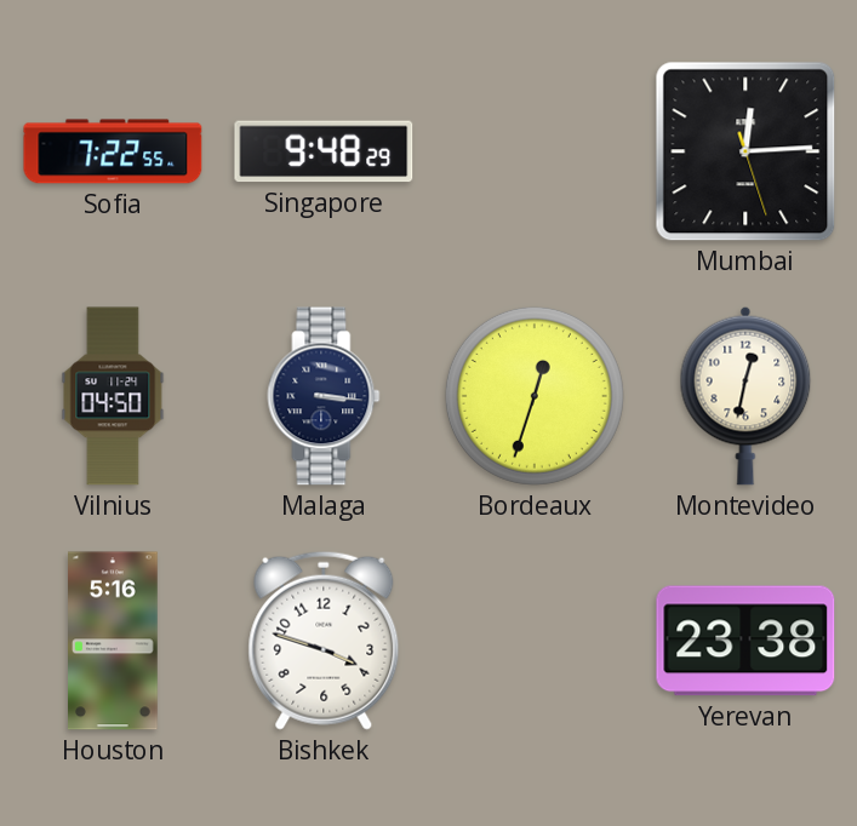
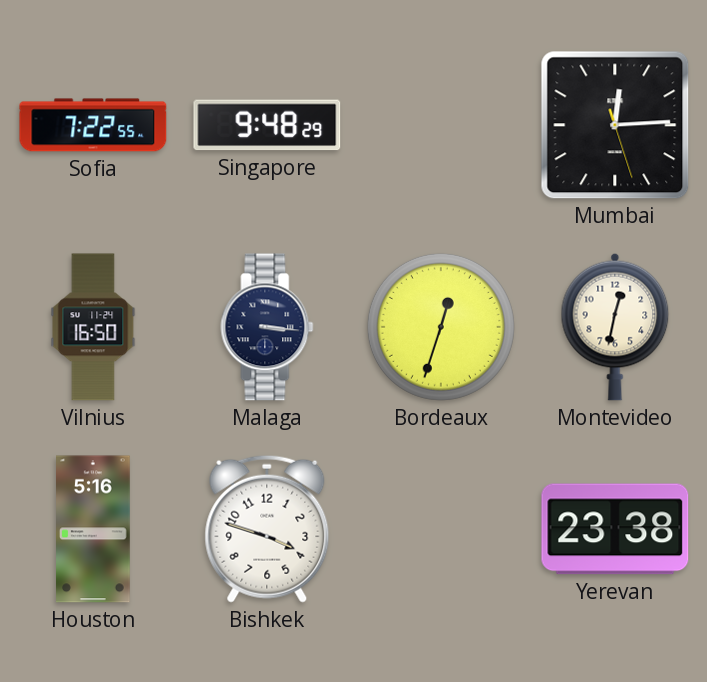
Vilnius: 04:50 -> 16:50 (93, 327)
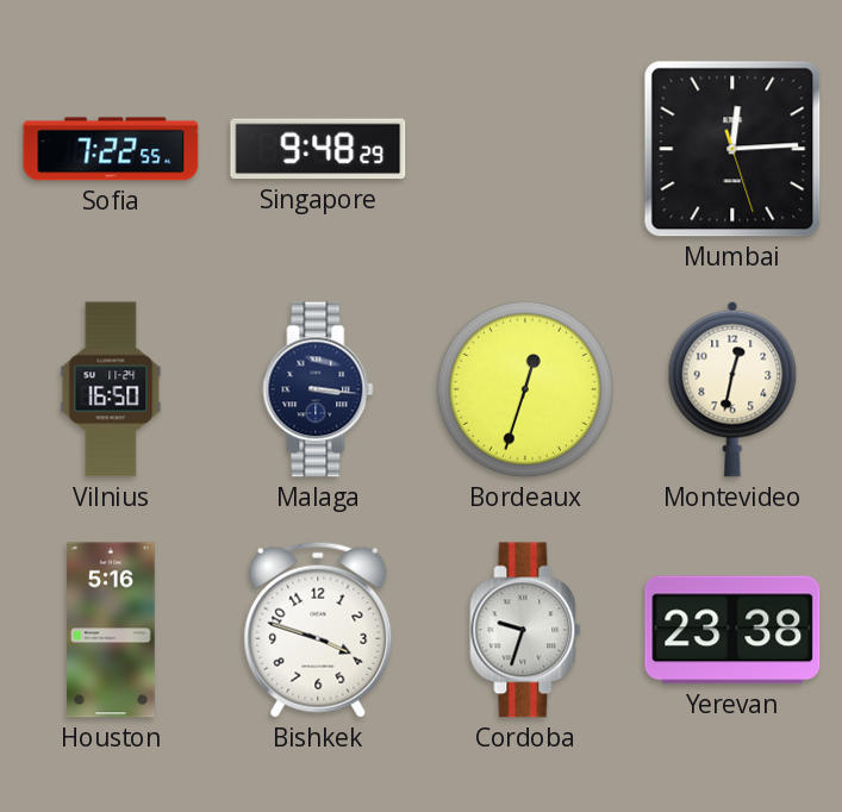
Cordoba: none -> 9:33 (525, 630)
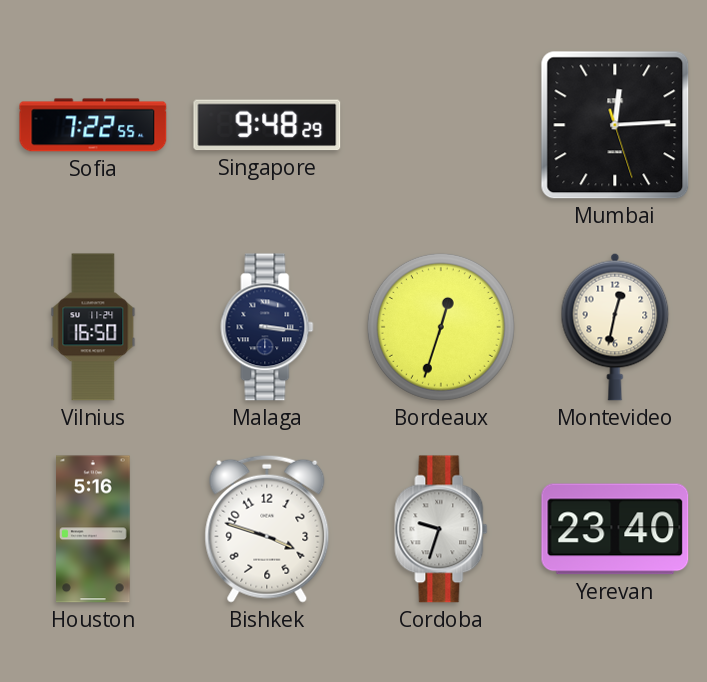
Yerevan: 23:38 -> 23:40 (615, 529)
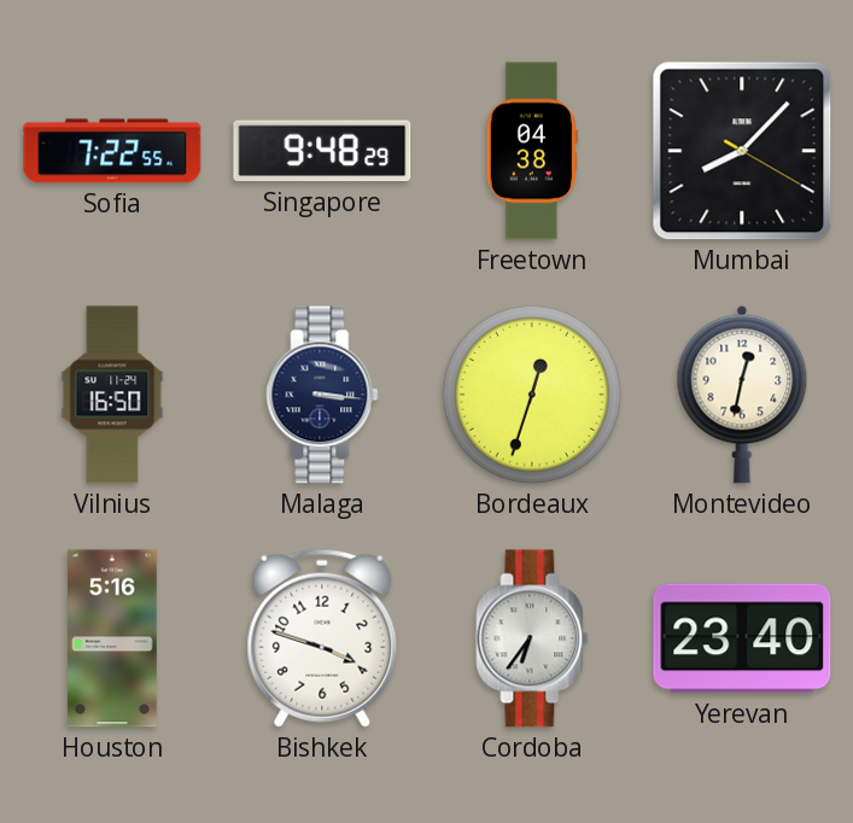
Freetown: none -> 04:38 (532, 151)
Mumbai: 12:14 -> 8:07 (742, 151)
Cordoba: 9:33 -> 6:36 (532, 638)
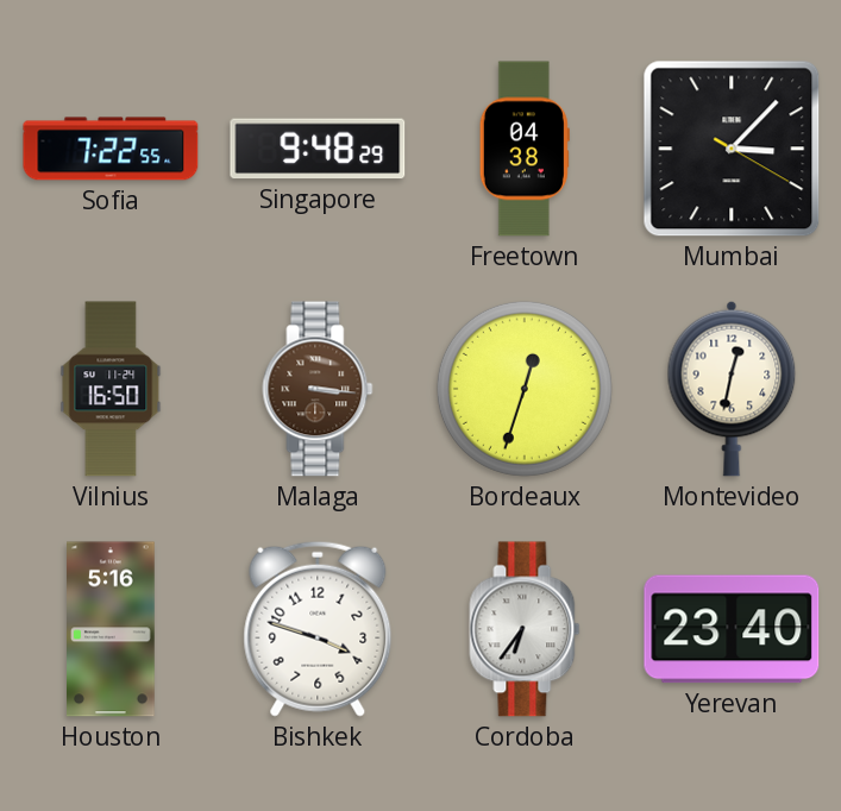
Mumbai: 8:07 -> 3:07 (732, 149)
Malaga dial: navy -> brown (318, 389)
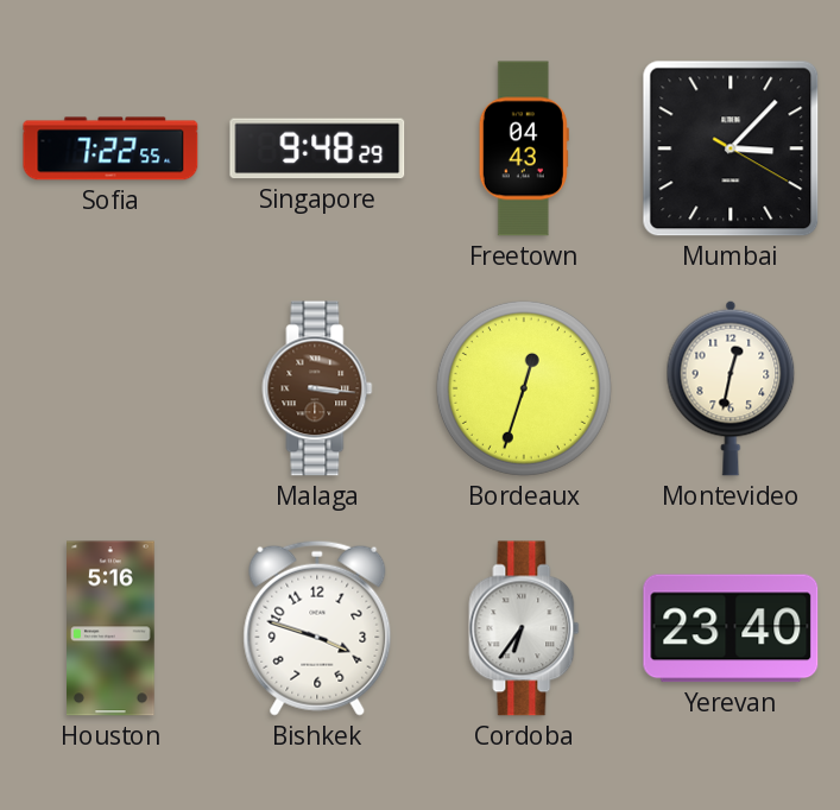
Freetown: 04:38 -> 04:43 (524, 148)
Vilnius: 16:50 -> none (111, 389)
